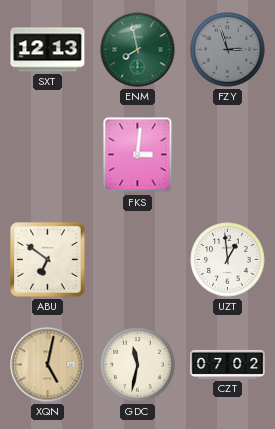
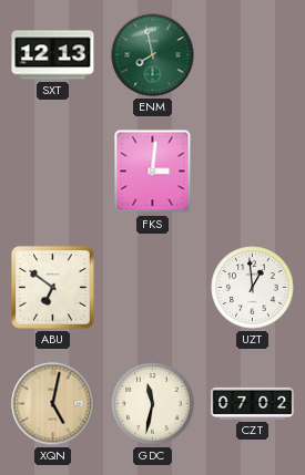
FZY: 2:57 -> none (228, 50)
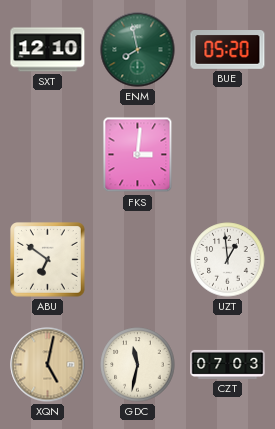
SXT: 12:13 -> 12:10 (48, 50)
BUE: none -> 05:20 (228, 50)
CZT: 07:02 -> 07:03 (228, 364)
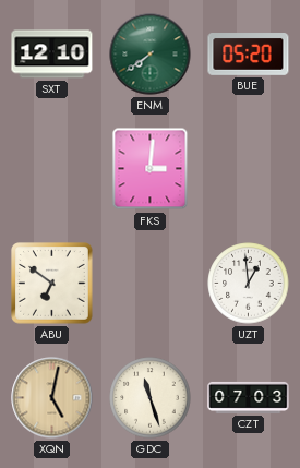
ENM: 7:58 -> 7:39 (151, 55)
GDC: 11:32 -> 11:27 (151, 398)
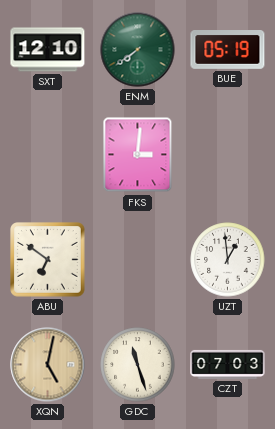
BUE: 05:20 -> 05:19 (228, 50)
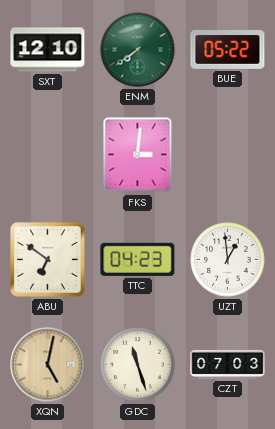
BUE: 05:19 -> 05:22 (228, 50)
TTC: none -> 04:23 (138, 259)
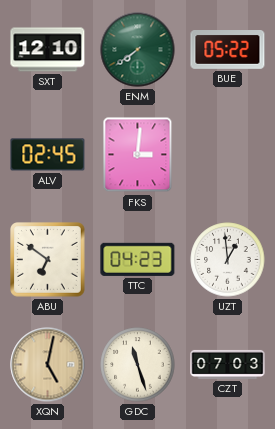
ALV: none -> 02:45 (48, 155)
